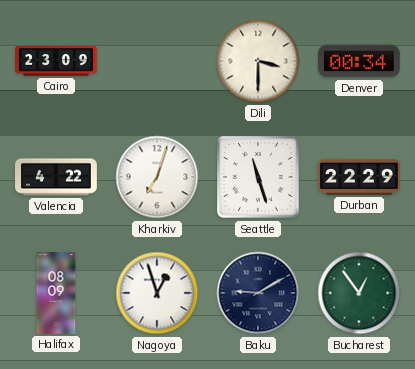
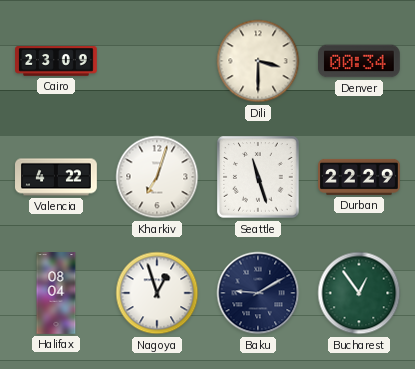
Halifax: 08:09 -> 08:04 (56, 293)
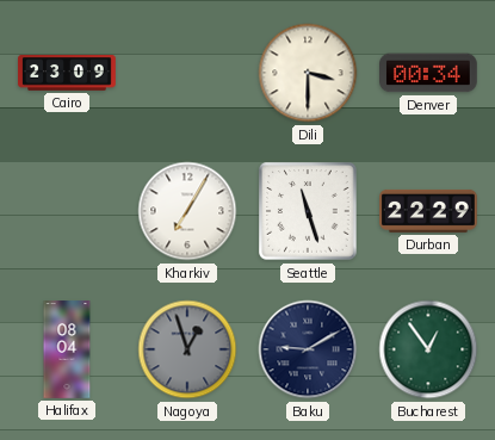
Valencia: 4:22 -> none (57, 177)
Kharkiv: 7:03 -> 7:05 (187, 211)
Nagoya dial: white -> grey (187, 349)
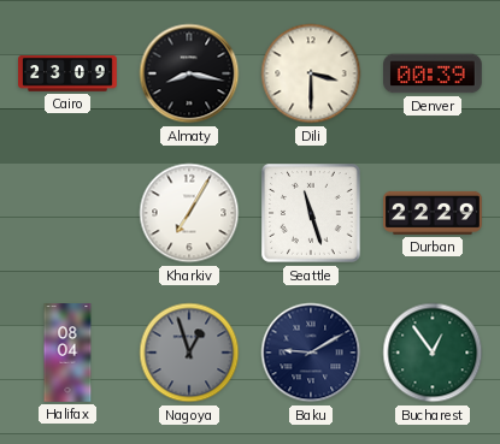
Almaty: none -> 8:17 (189, 73)
Denver: 00:34 -> 00:39 (434, 73)
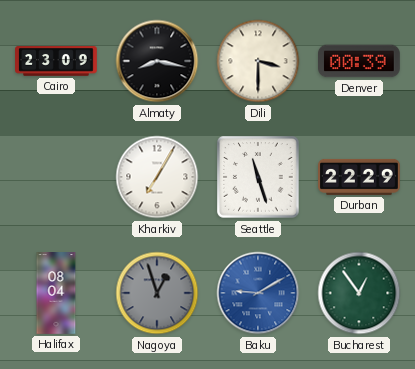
Baku dial: navy -> blue (258, 293)
